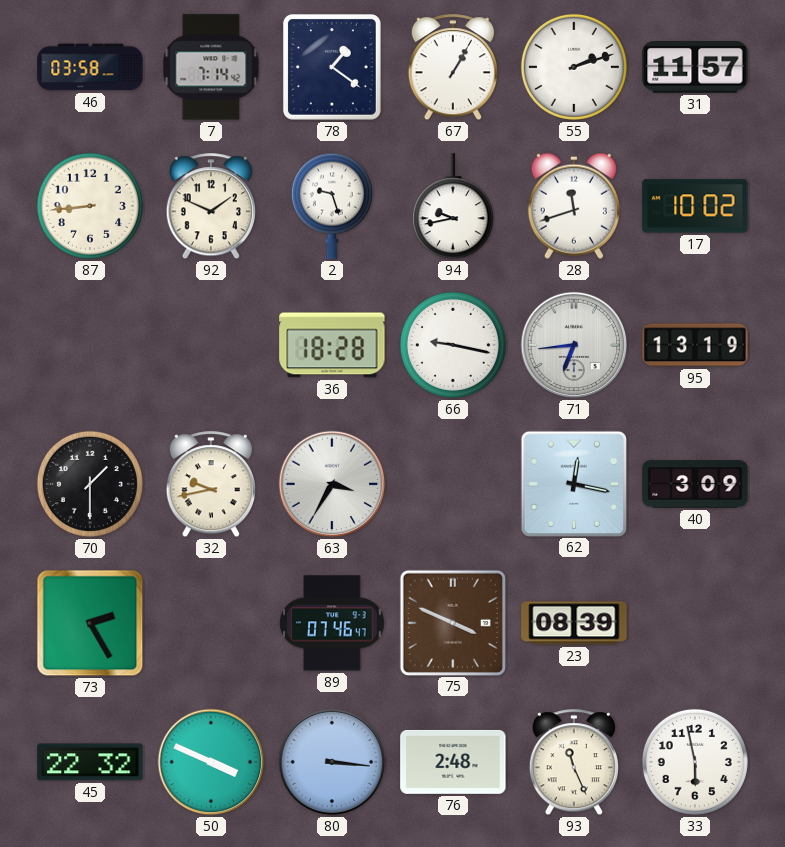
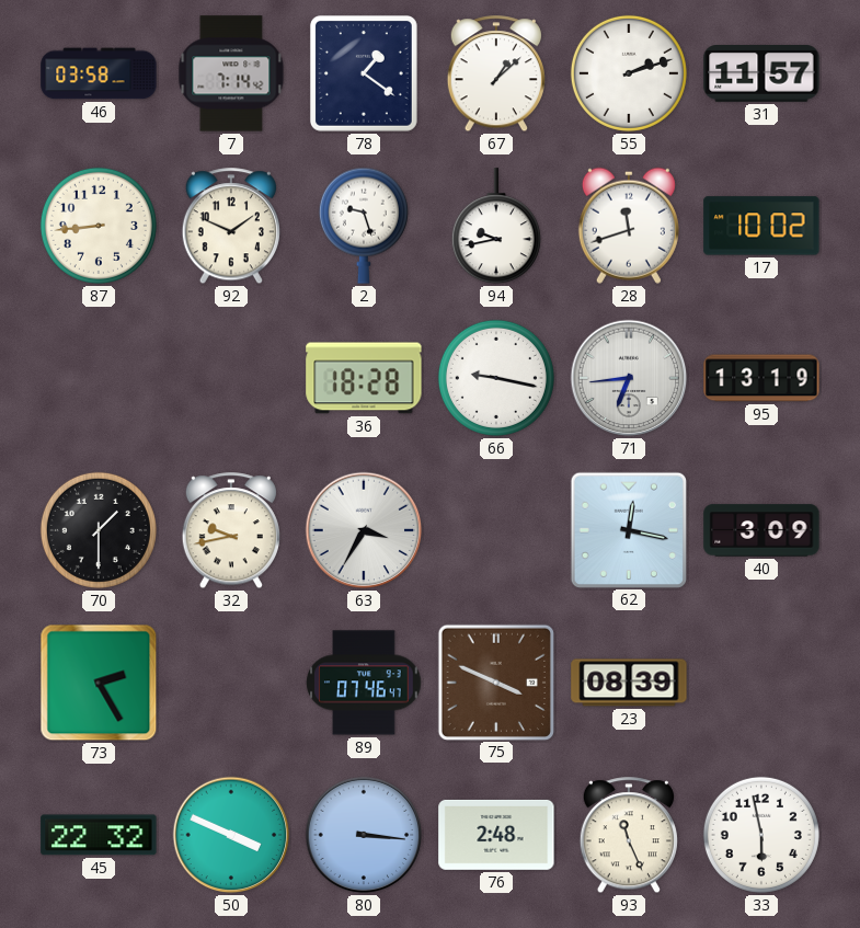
67: 1:05 -> 1:08 (496, 75)
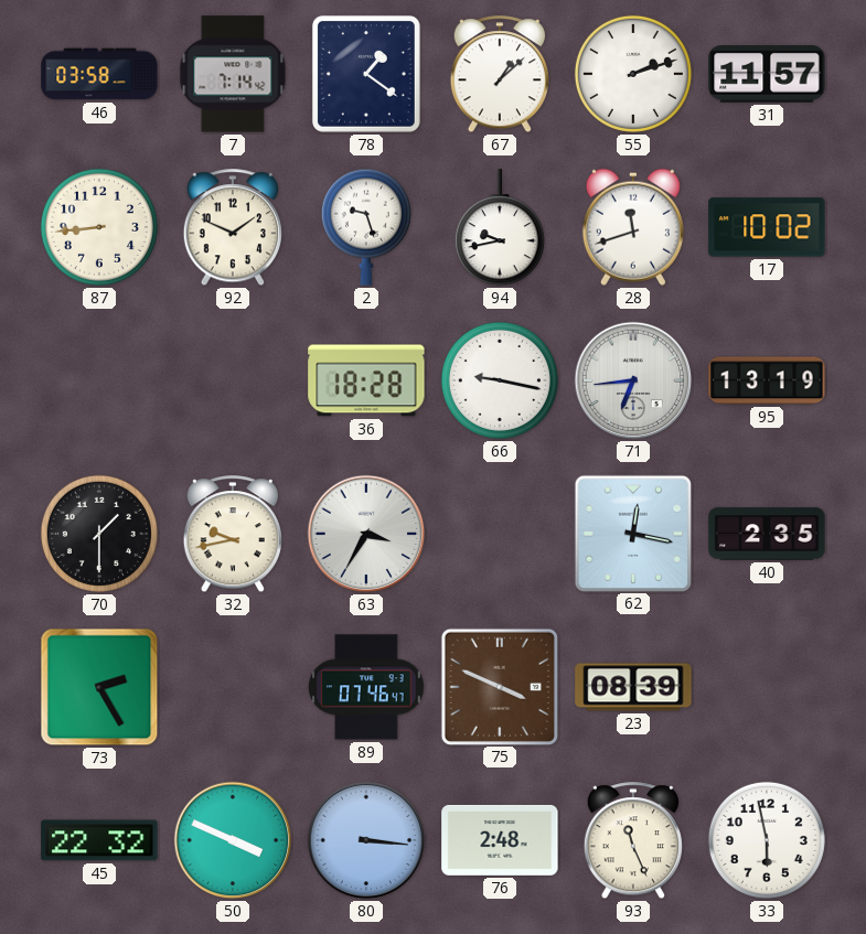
40: 3:09 -> 2:35 (767, 534)
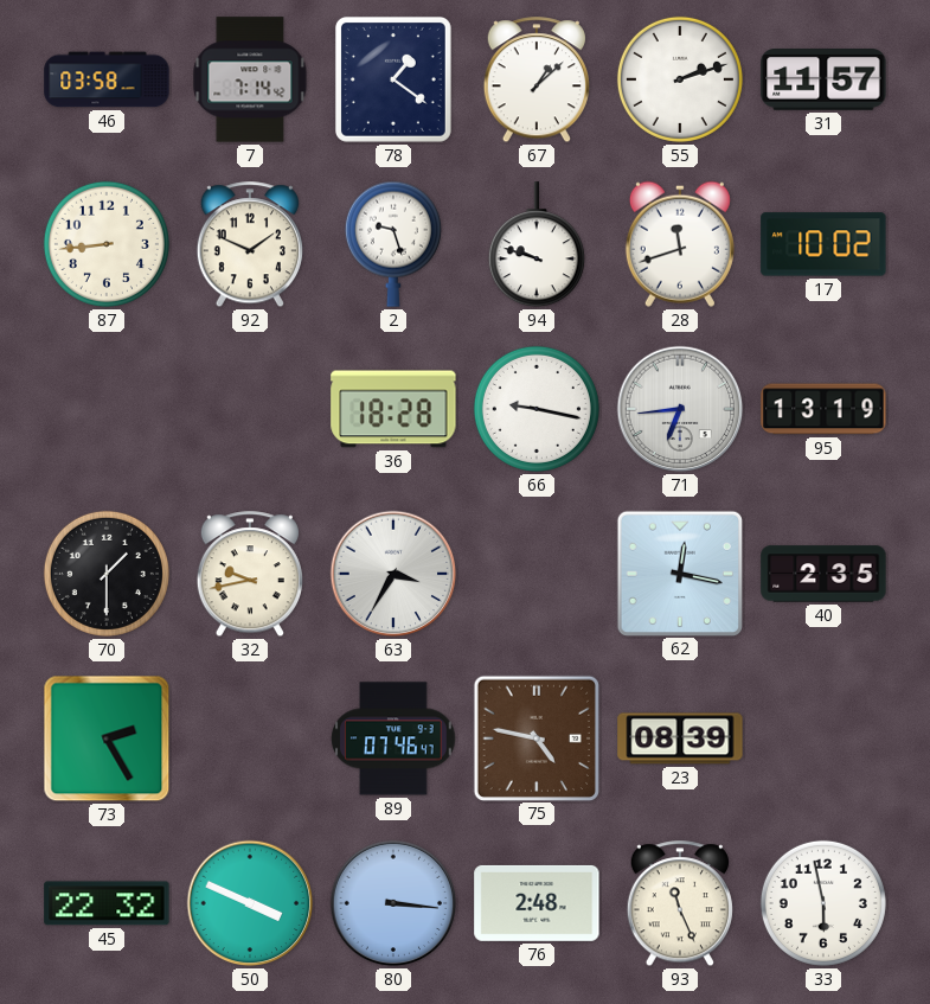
94: 9:43 -> 9:48 (537, 245)
75: 3:49 -> 4:47 (535, 737)
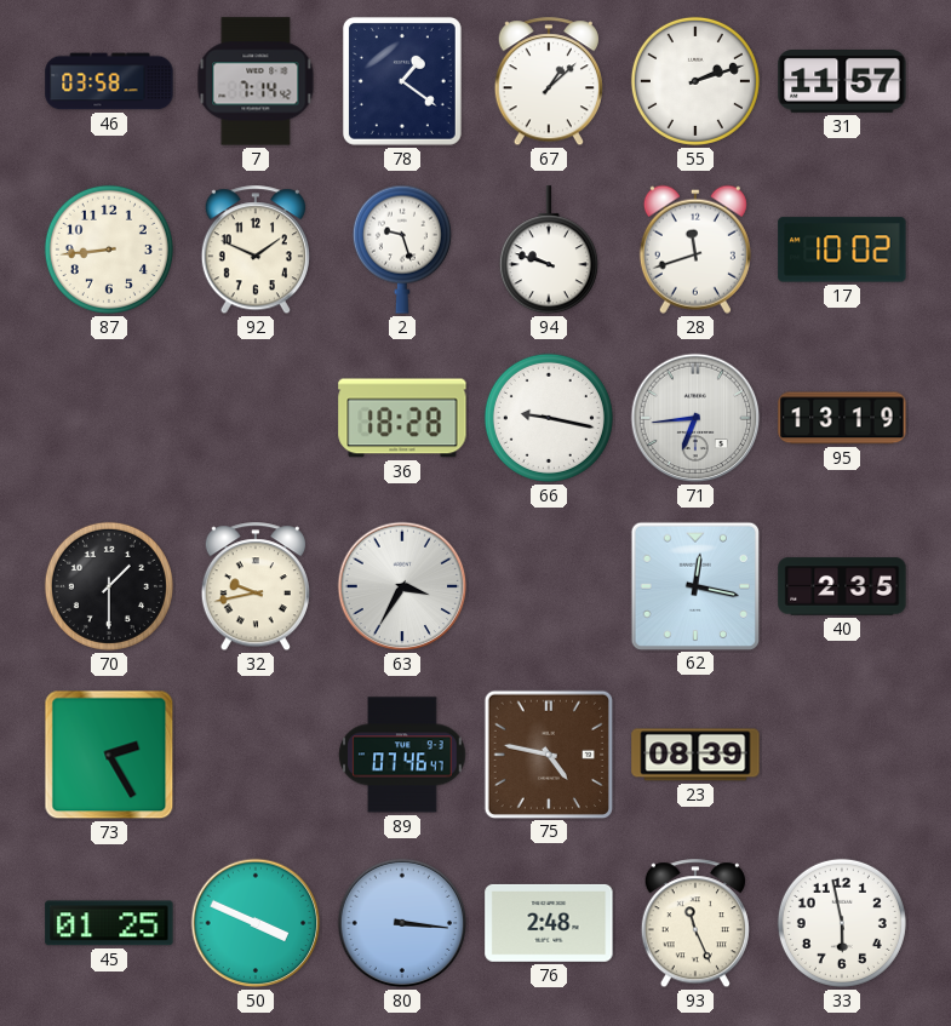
45: 22:32 -> 01:25 (109, 923)
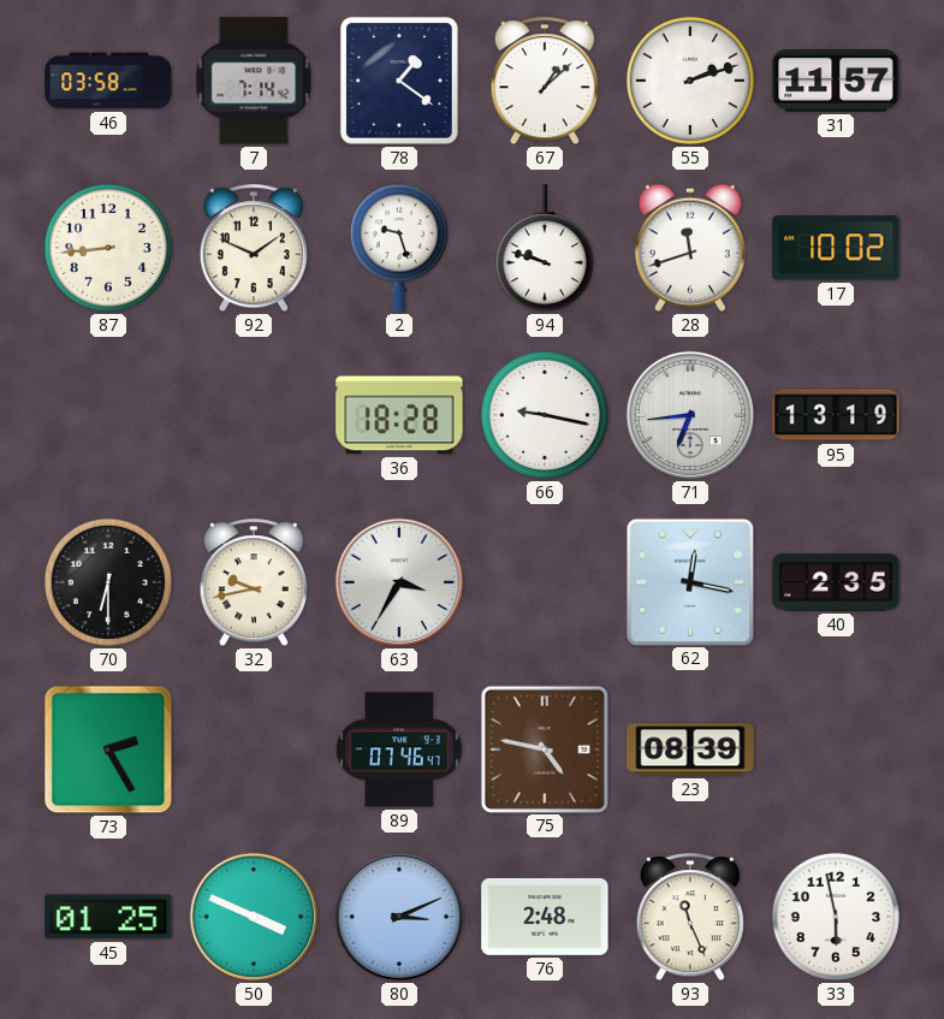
70: 1:30 -> 6:30 (108, 582)
80: 3:16 -> 3:11 (399, 917)
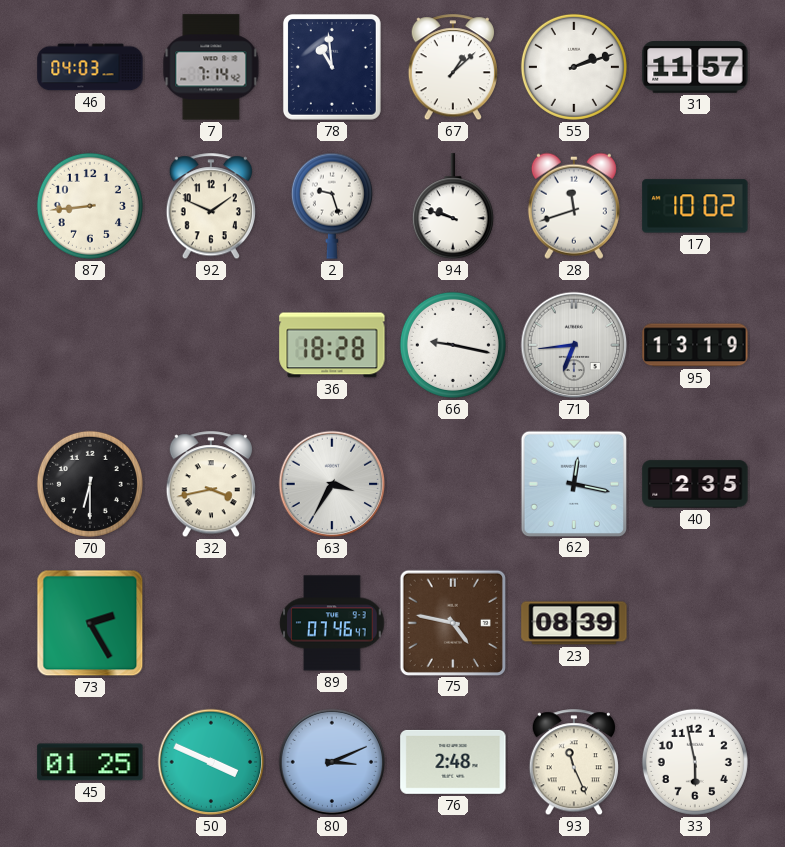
46: 03:58 -> 04:03 (90, 67)
78: 1:21 -> 10:59 (332, 67)
32: 9:43 -> 3:43 (211, 485)
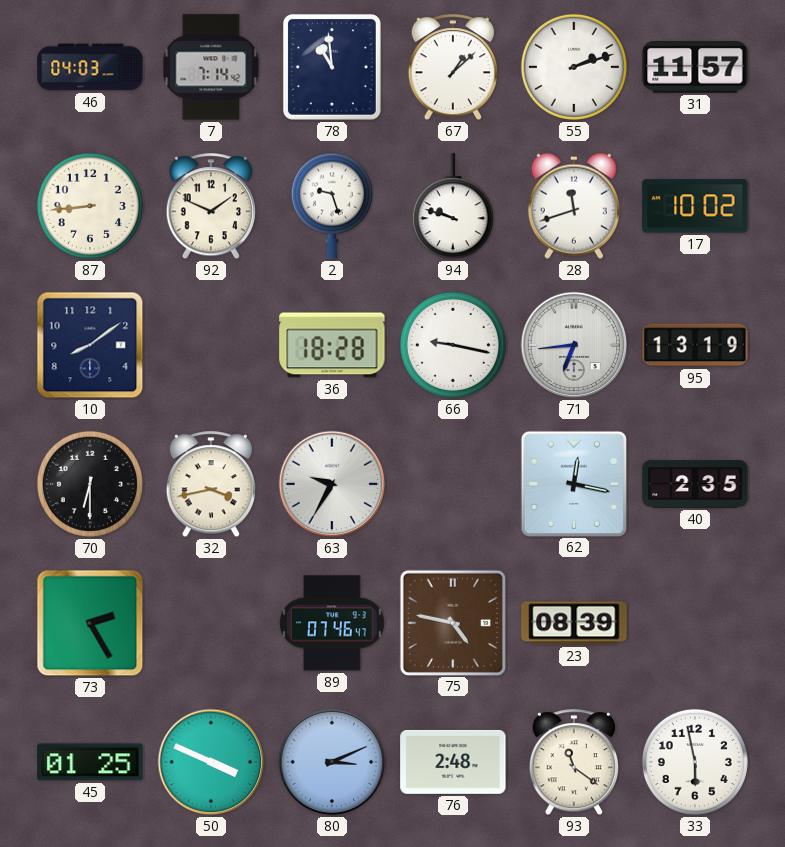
10: none -> 8:09 (90, 345)
63: 3:35 -> 9:35 (332, 484)
93: 11:26 -> 11:21 (574, 763)
